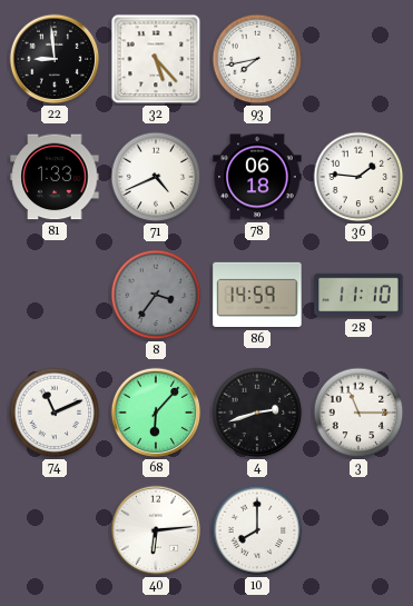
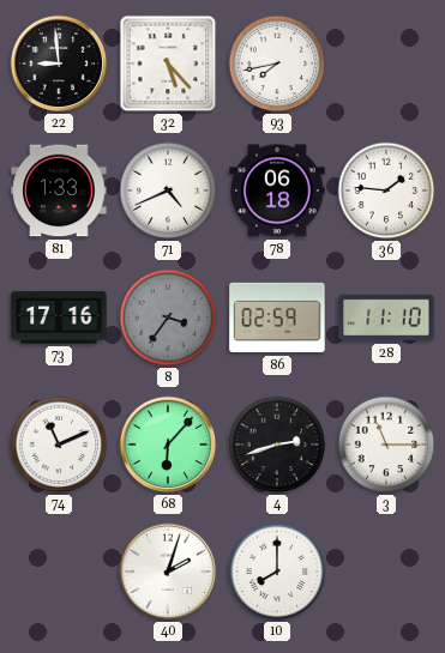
73: none -> 17:16 (59, 318)
86: 14:59 -> 02:59 (277, 318)
40: 6:14 -> 2:03 (168, 572)
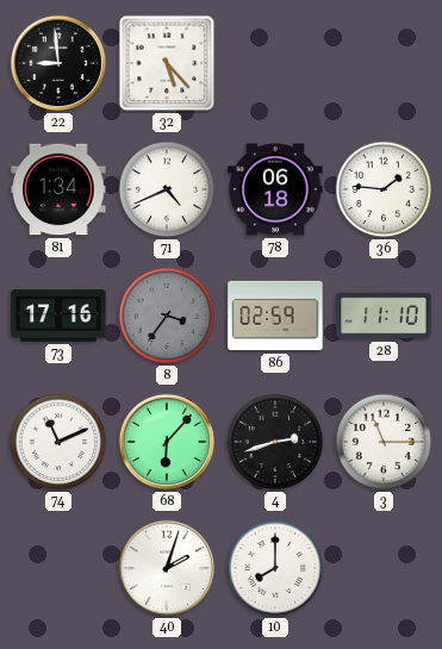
93: 7:43 -> none (277, 64)
81: 1:33 -> 1:34 (58, 189)
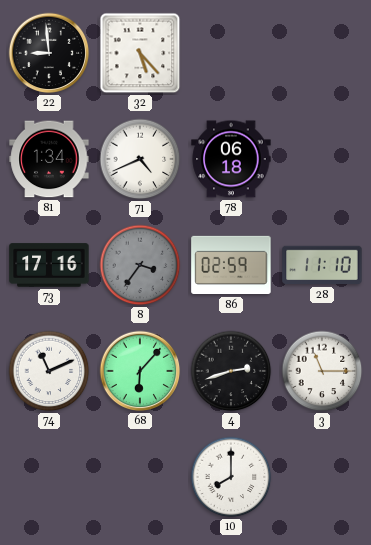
36: 1:46 -> none (384, 189)
40: 2:03 -> none (167, 568)
